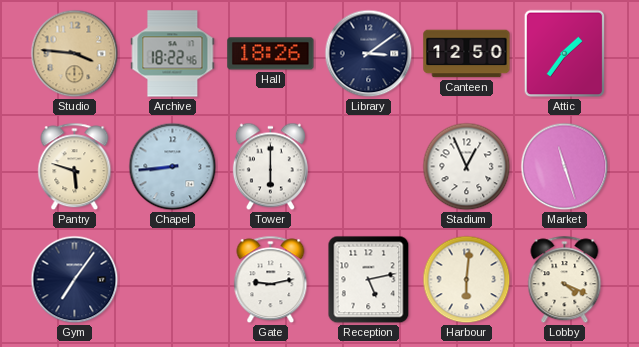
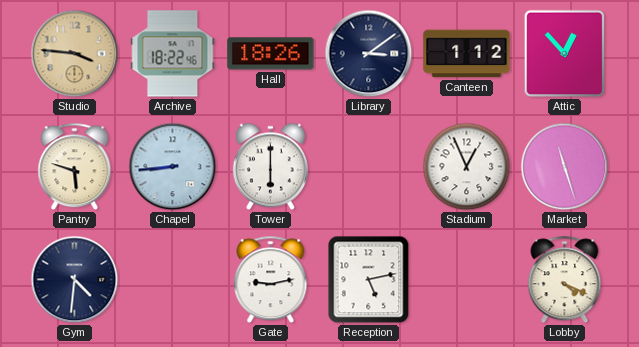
Canteen: 12:50 -> 1:12 (467, 54)
Attic: 1:36 -> 12:53 (565, 54)
Gym: 7:06 -> 4:31 (75, 280)
Harbour: 6:01 -> none (467, 280)
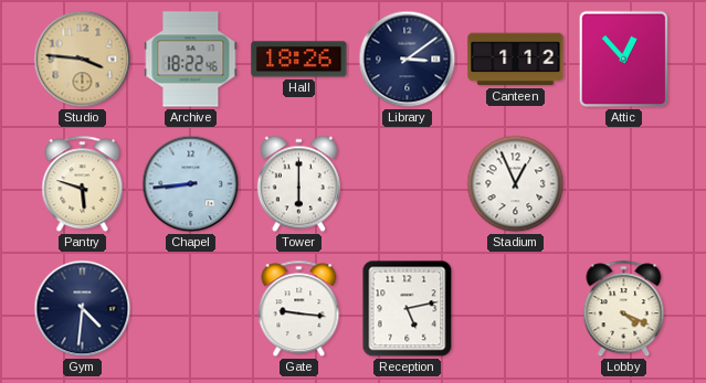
Market: 11:27 -> none (565, 167)
Gate: 9:13 -> 9:16 (299, 309)
